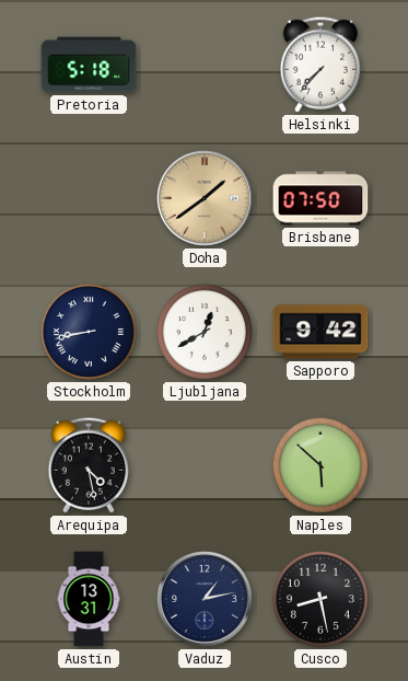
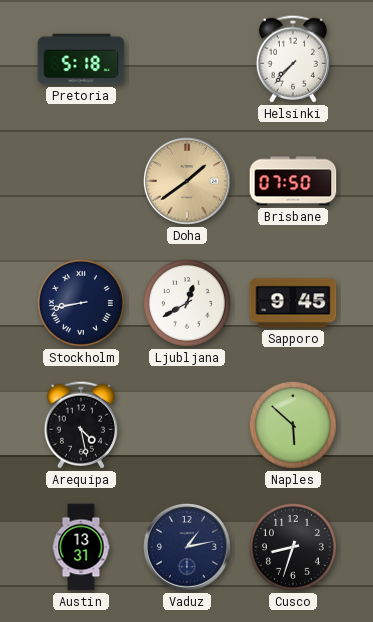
Sapporo: 9:42 -> 9:45 (293, 303)
Cusco: 8:28 -> 8:33 (293, 547)
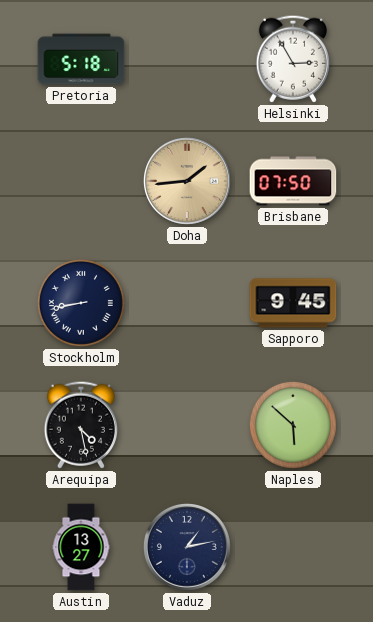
Helsinki: 7:37 -> 2:55 (293, 59)
Doha: 1:39 -> 1:44 (187, 181)
Ljubljana: 12:40 -> none (187, 303)
Austin: 13:31 -> 13:27 (81, 547)
Cusco: 8:33 -> none (293, 547)
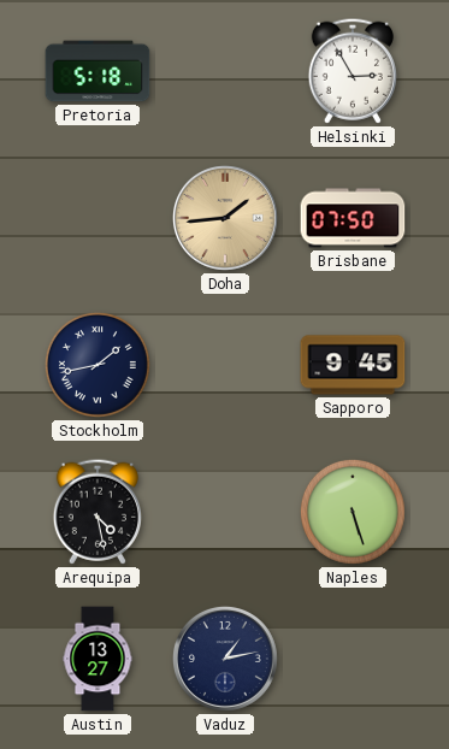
Stockholm: 8:43 -> 1:43 (98, 365)
Naples: 5:52 -> 5:27 (353, 512)
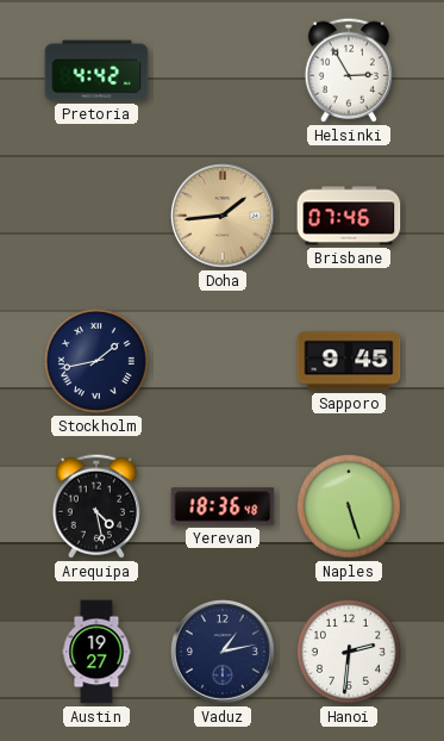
Pretoria: 5:18 -> 4:42 (96, 70)
Brisbane: 07:50 -> 07:46 (349, 216)
Yerevan: none -> 18:36 (223, 506)
Austin: 13:27 -> 19:27 (96, 652)
Hanoi: none -> 2:31 (349, 652)
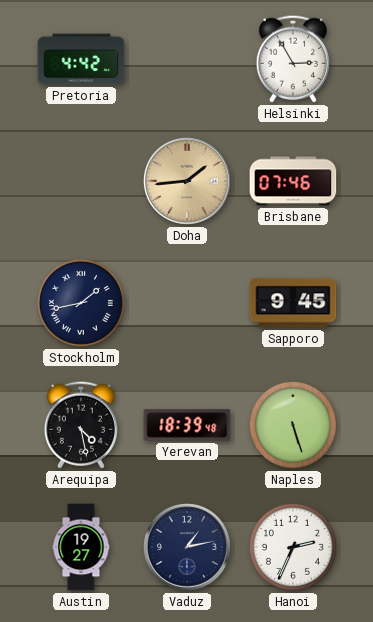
Yerevan: 18:36 -> 18:39 (187, 425)
Hanoi: 2:31 -> 2:34 (293, 547)
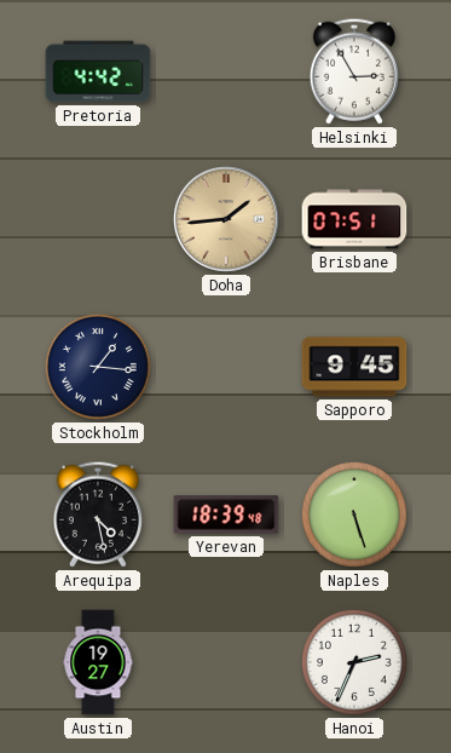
Brisbane: 07:46 -> 07:51 (354, 219)
Stockholm: 1:43 -> 1:16 (98, 367)
Vaduz: 1:13 -> none (187, 547)
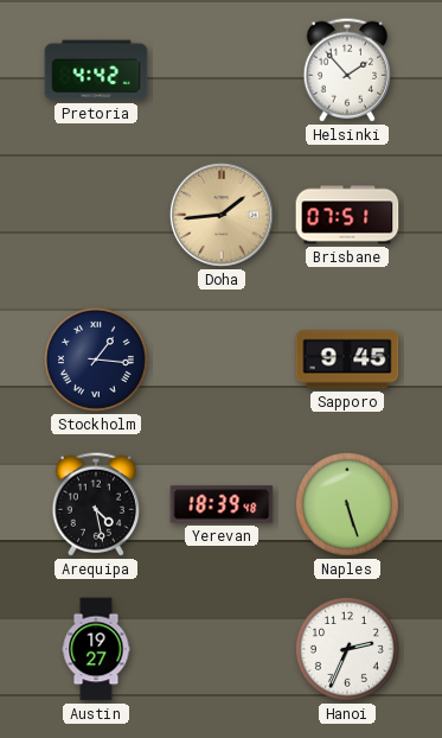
Helsinki: 2:55 -> 1:53 (347, 70)
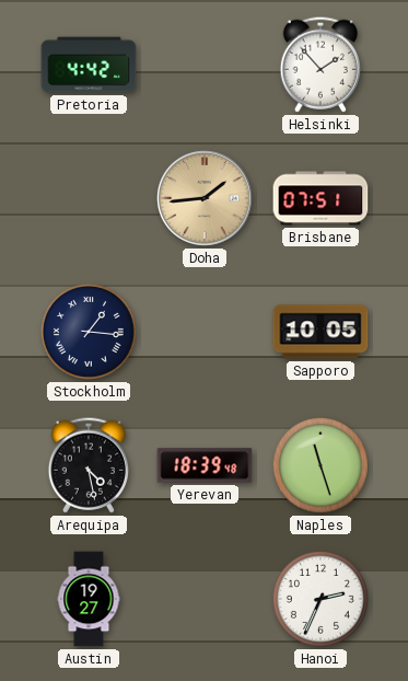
Sapporo: 9:45 -> 10:05 (320, 332)
Naples: 5:27 -> 11:27 (320, 465)
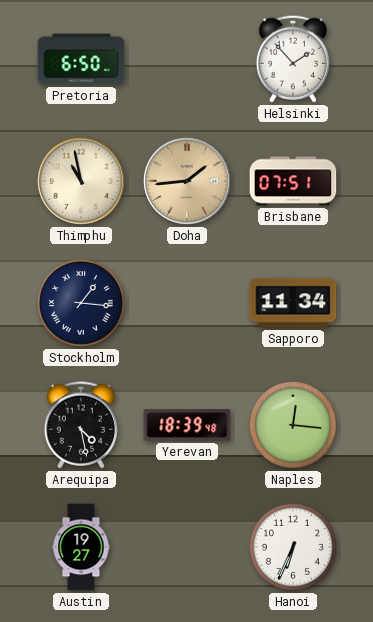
Pretoria: 4:42 -> 6:50 (81, 59)
Thimphu: none -> 10:58 (81, 181)
Sapporo: 10:05 -> 11:34 (293, 303)
Naples: 11:27 -> 12:16 (293, 425)
Hanoi: 2:34 -> 6:34 (293, 547)
